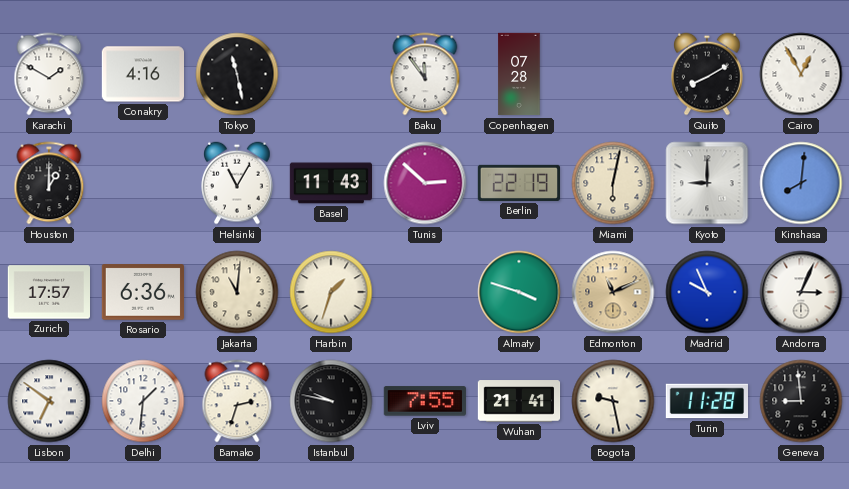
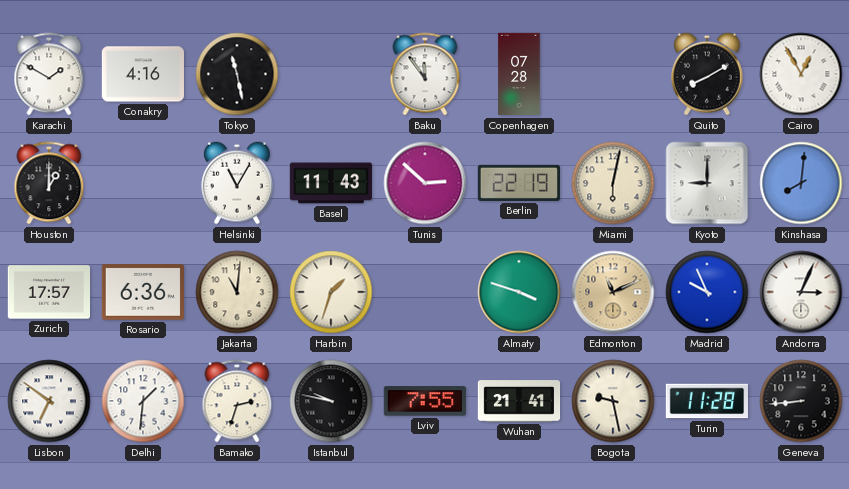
Geneva: 8:59 -> 8:44 (801, 401)
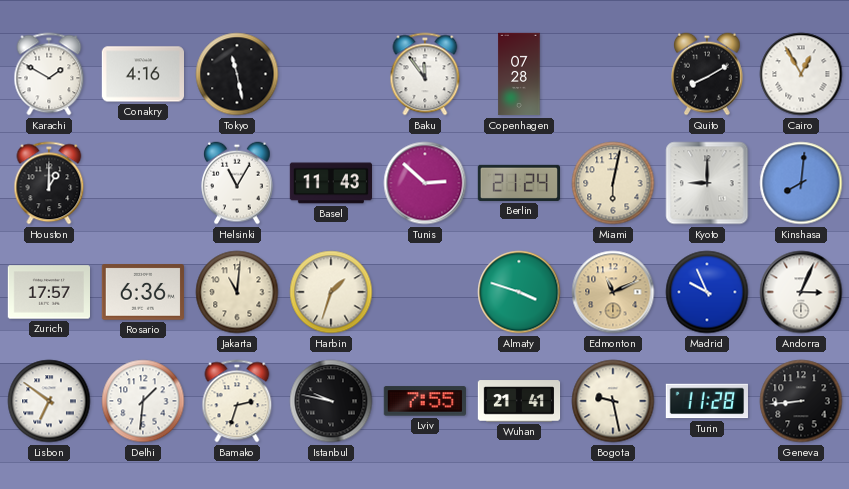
Berlin: 22:19 -> 21:24 (518, 183)
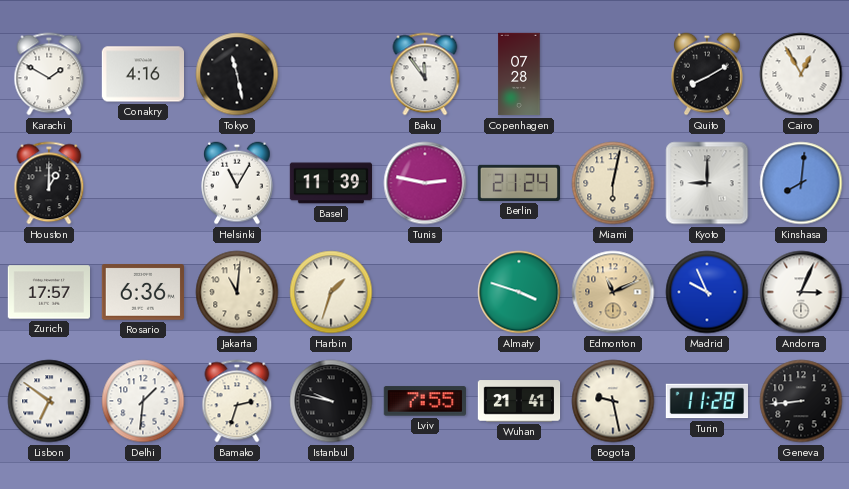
Basel: 11:43 -> 11:39 (330, 183)
Tunis: 2:52 -> 2:47 (425, 183)
